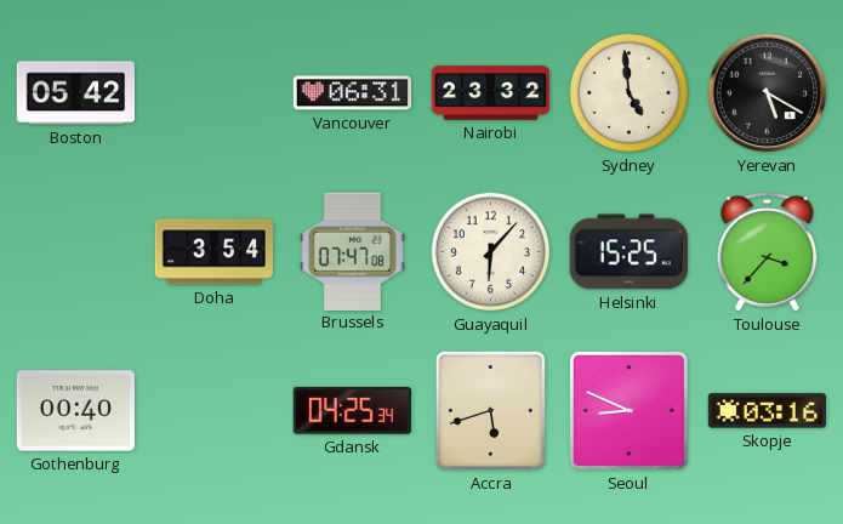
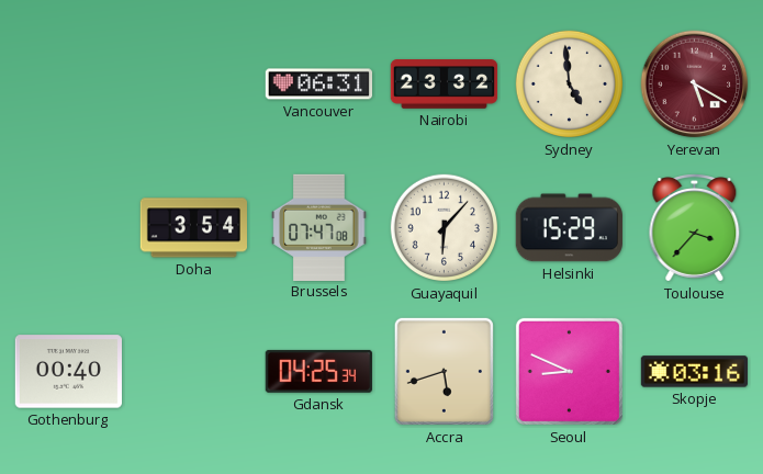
Boston: 05:42 -> none (75, 93)
Yerevan dial: black -> burgundy (695, 84)
Helsinki: 15:25 -> 15:29 (569, 228)
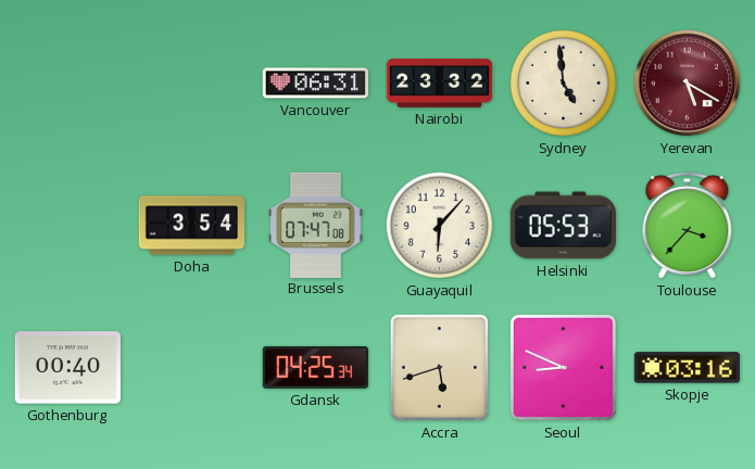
Helsinki: 15:29 -> 05:53 (563, 226)
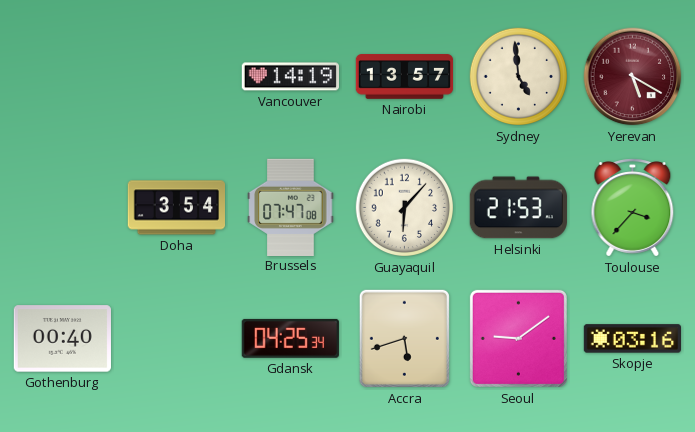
Vancouver: 06:31 -> 14:19 (290, 77)
Nairobi: 23:32 -> 13:57 (405, 77)
Helsinki: 05:53 -> 21:53 (518, 208)
Seoul: 8:49 -> 9:09 (518, 338)
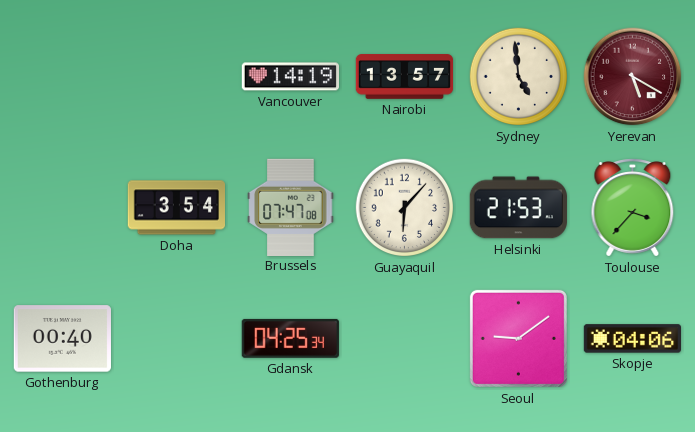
Accra: 5:42 -> none (404, 338)
Skopje: 03:16 -> 04:06 (632, 339)
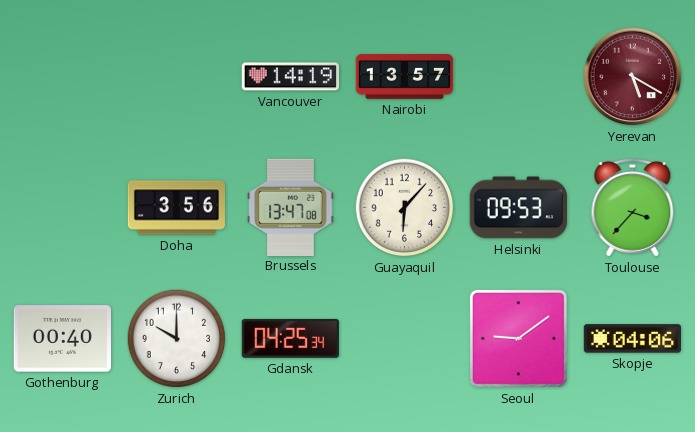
Sydney: 4:59 -> none (519, 77)
Doha: 3:54 -> 3:56 (176, 208)
Brussels: 07:47 -> 13:47 (291, 207)
Helsinki: 21:53 -> 09:53 (518, 208)
Zurich: none -> 10:00 (177, 339)
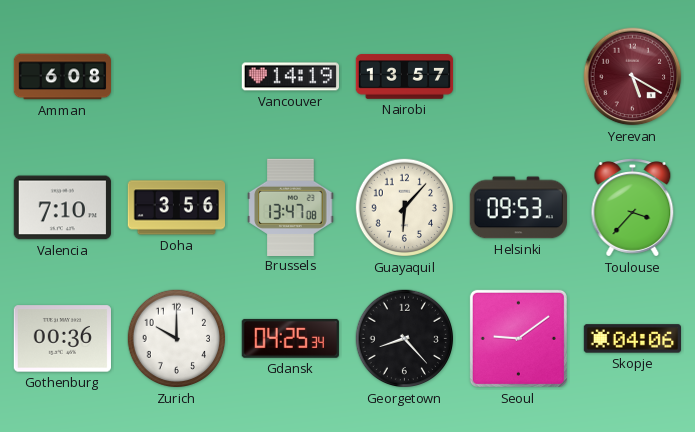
Amman: none -> 6:08 (62, 77)
Valencia: none -> 7:10 (62, 208)
Gothenburg: 00:40 -> 00:36 (62, 339)
Georgetown: none -> 8:23 (405, 339)
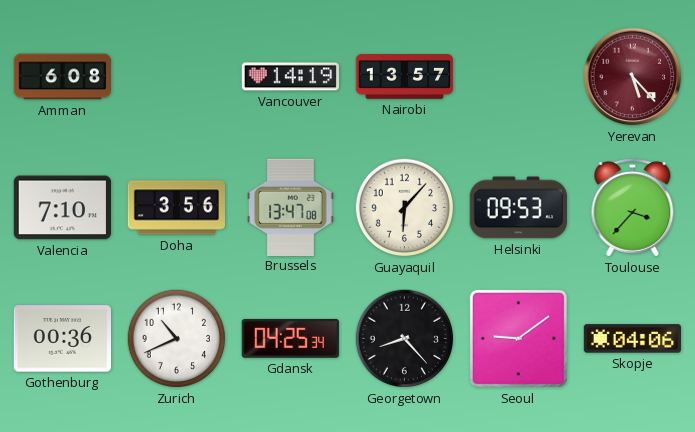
Yerevan: 5:20 -> 5:23 (633, 77)
Zurich: 10:00 -> 10:41 (177, 339)
